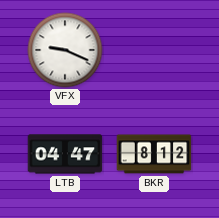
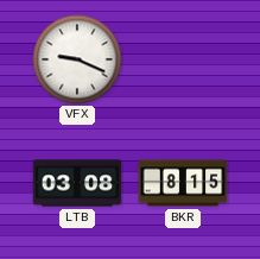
LTB: 04:47 -> 03:08 (77, 183)
BKR: 8:12 -> 8:15 (183, 183)
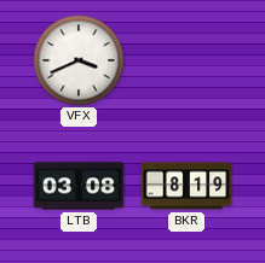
VFX: 9:19 -> 3:41 (79, 60)
BKR: 8:15 -> 8:19 (186, 186)
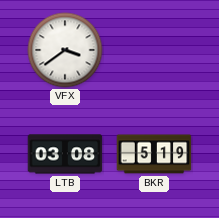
VFX: 3:41 -> 3:39 (65, 50)
BKR: 8:19 -> 5:19 (154, 154)
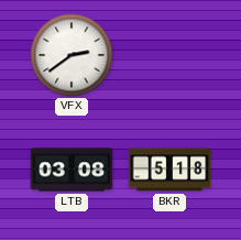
VFX: 3:39 -> 2:39 (72, 55)
BKR: 5:19 -> 5:18 (169, 170)
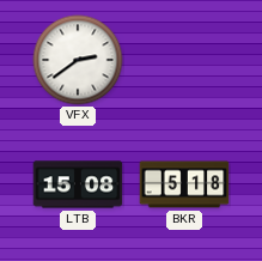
LTB: 03:08 -> 15:08 (78, 184)
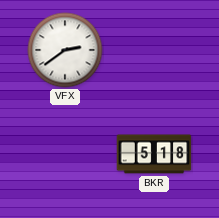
LTB: 15:08 -> none (78, 184)
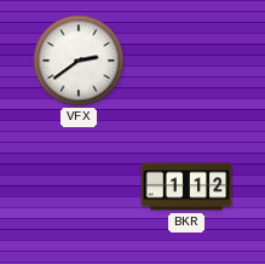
BKR: 5:18 -> 1:12 (186, 186)
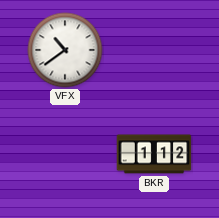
VFX: 2:39 -> 10:39 (65, 50)
